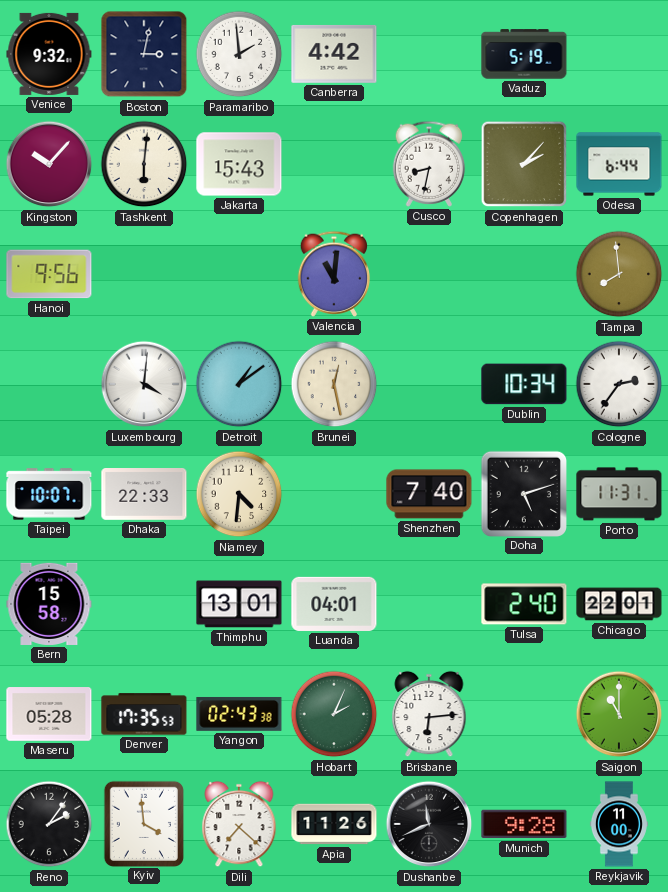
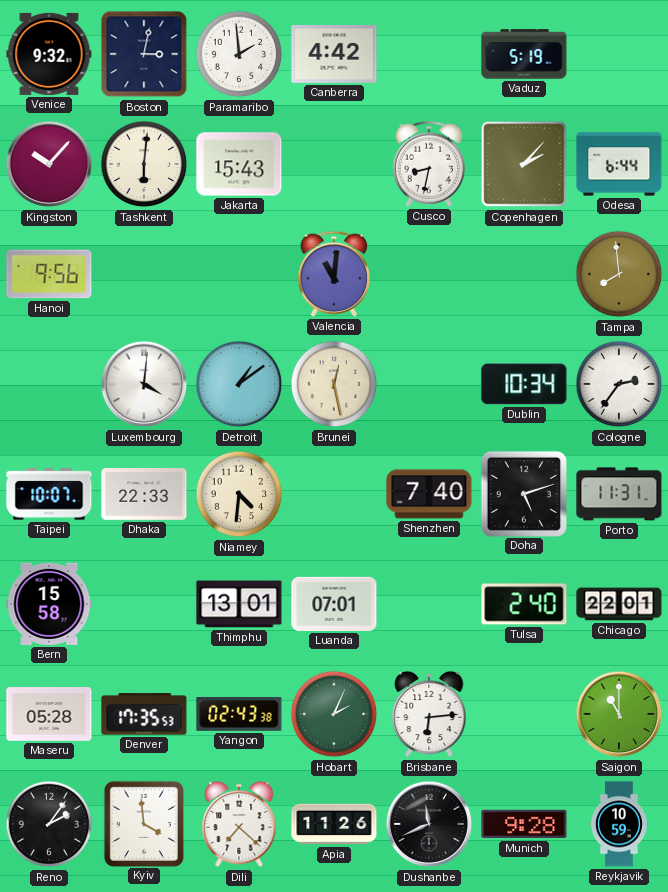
Luanda: 04:01 -> 07:01 (334, 604)
Reykjavik: 11:00 -> 10:59 (619, 824)
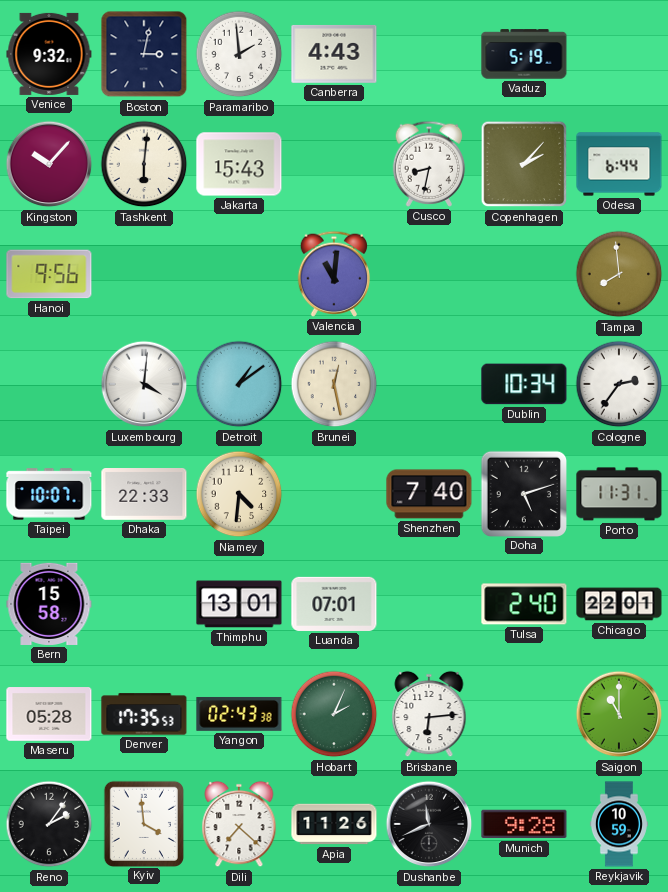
Canberra: 4:42 -> 4:43 (334, 54)
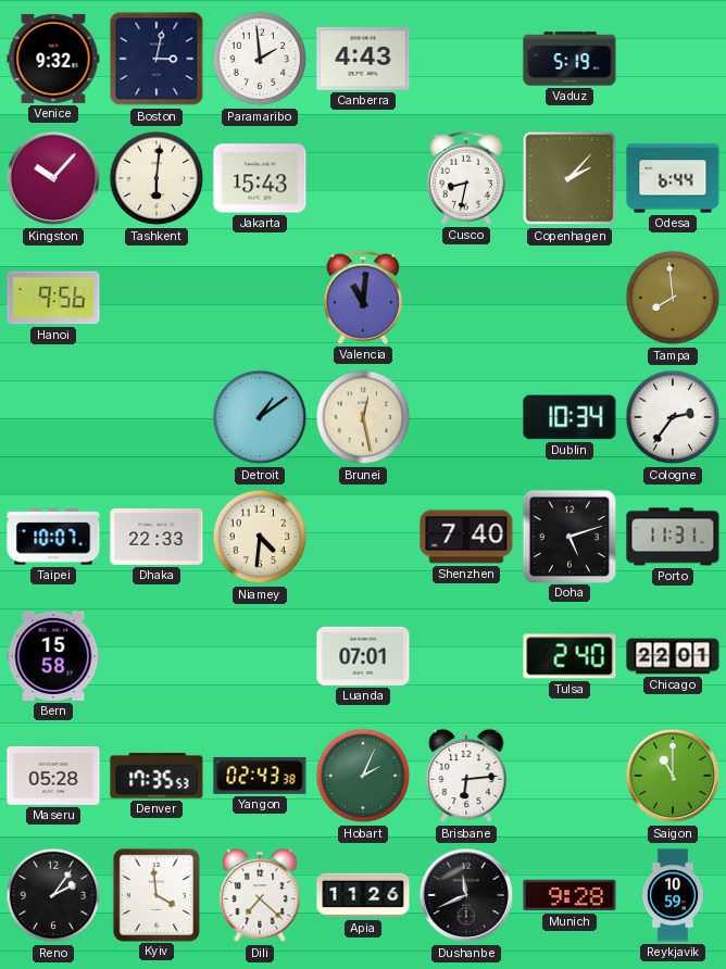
Luxembourg: 4:01 -> none (144, 384)
Thimphu: 13:01 -> none (239, 604)
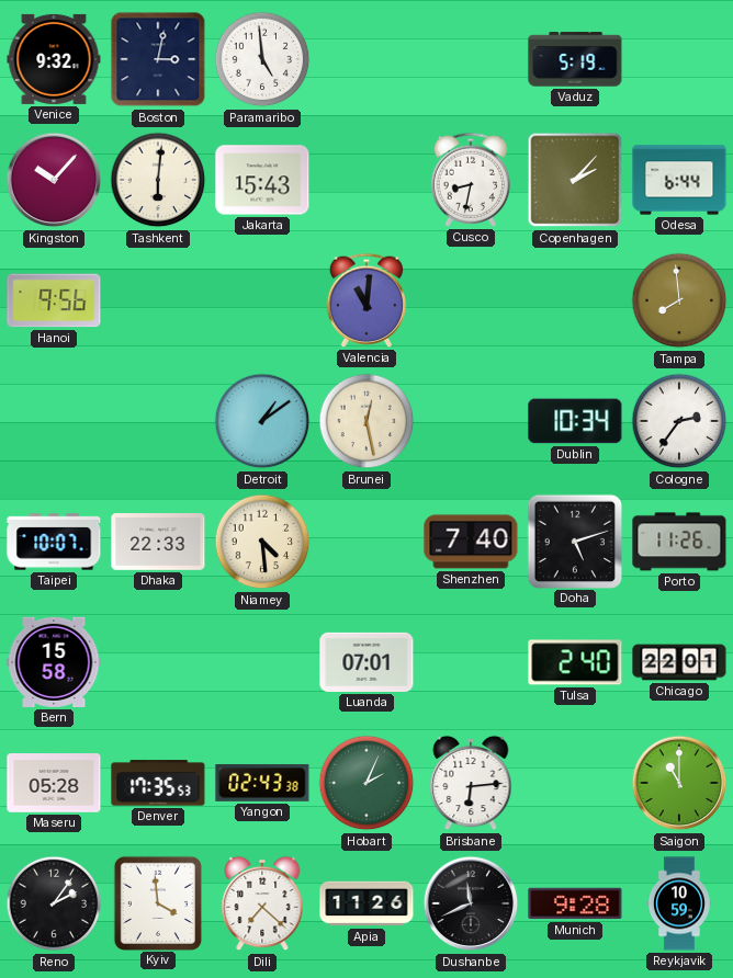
Paramaribo: 1:59 -> 4:59 (262, 59)
Canberra: 4:43 -> none (363, 59)
Niamey: 4:31 -> 4:29 (262, 542)
Porto: 11:31 -> 11:26 (679, 542)
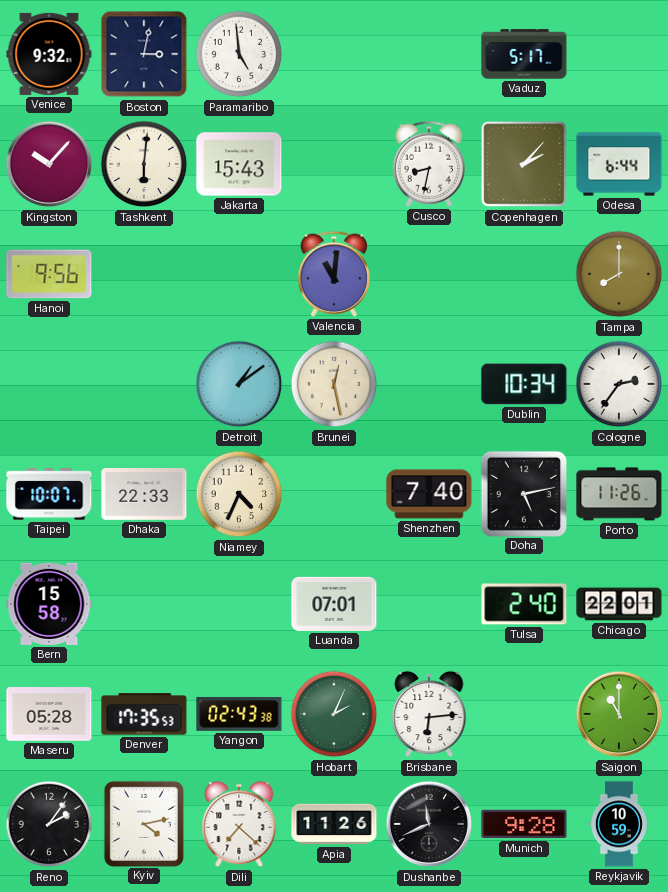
Vaduz: 5:19 -> 5:17 (524, 54)
Tampa: 7:59 -> 8:00 (619, 274)
Niamey: 4:29 -> 4:34 (239, 494)
Doha: 5:12 -> 5:13 (523, 493)
Kyiv: 3:59 -> 4:13 (143, 823)
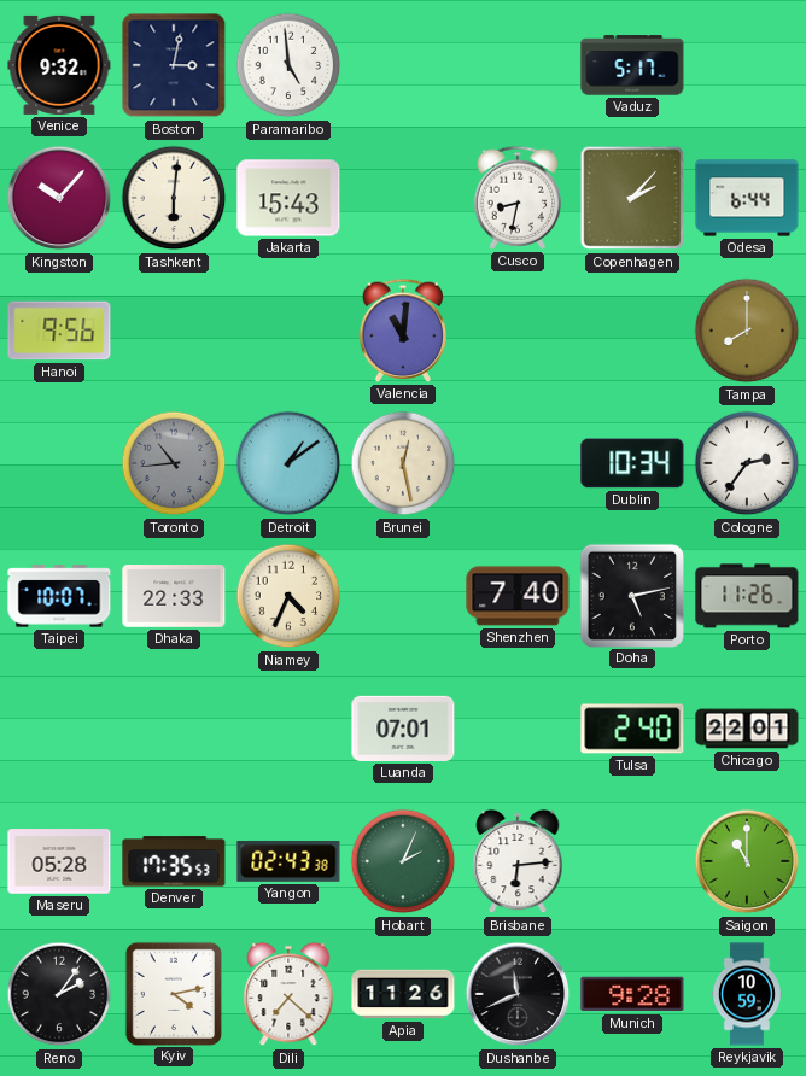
Toronto: none -> 10:44 (174, 463)
Bern: 15:58 -> none (49, 604)
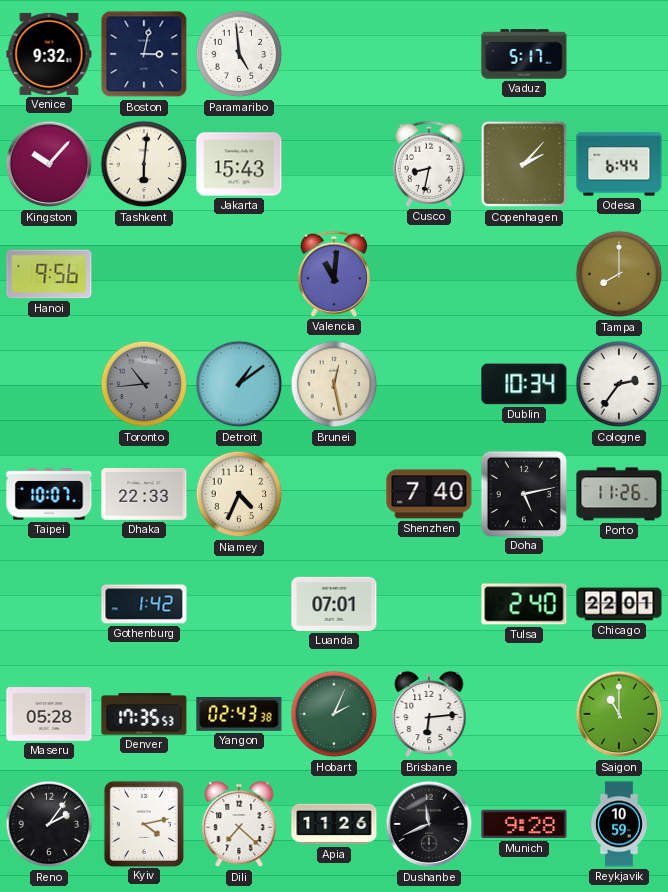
Gothenburg: none -> 1:42 (144, 604)
